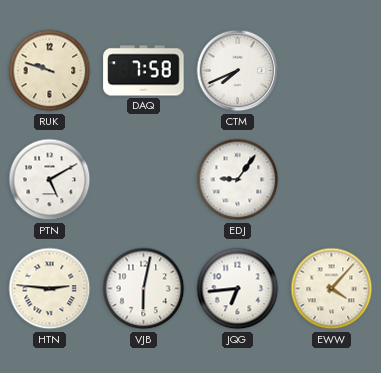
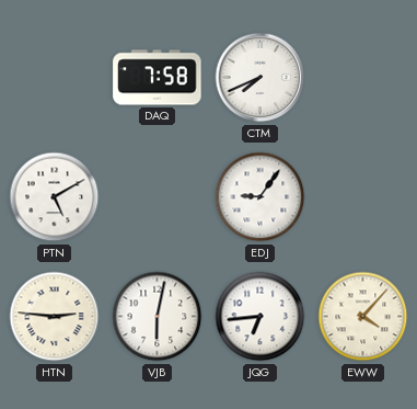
RUK: 9:48 -> none (50, 71)
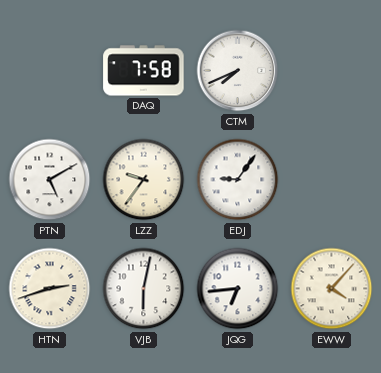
LZZ: none -> 9:36 (144, 180)
HTN: 2:46 -> 2:42 (50, 289)
